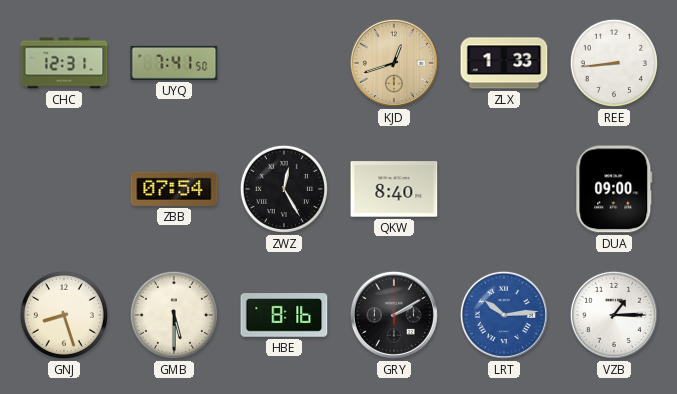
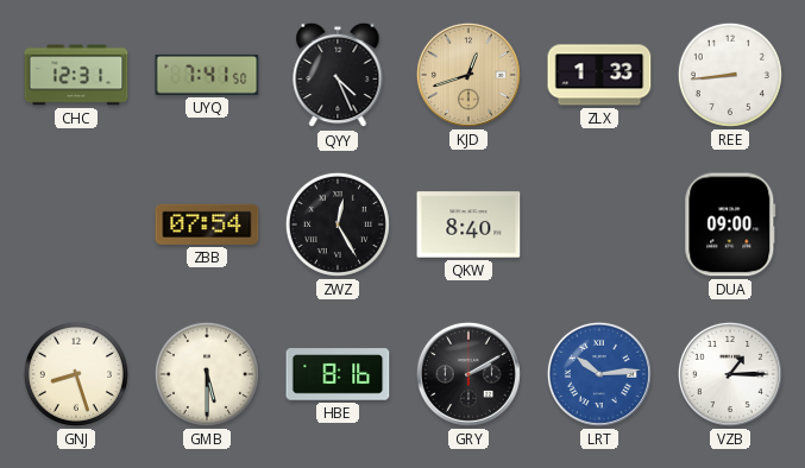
QYY: none -> 4:26 (338, 75)
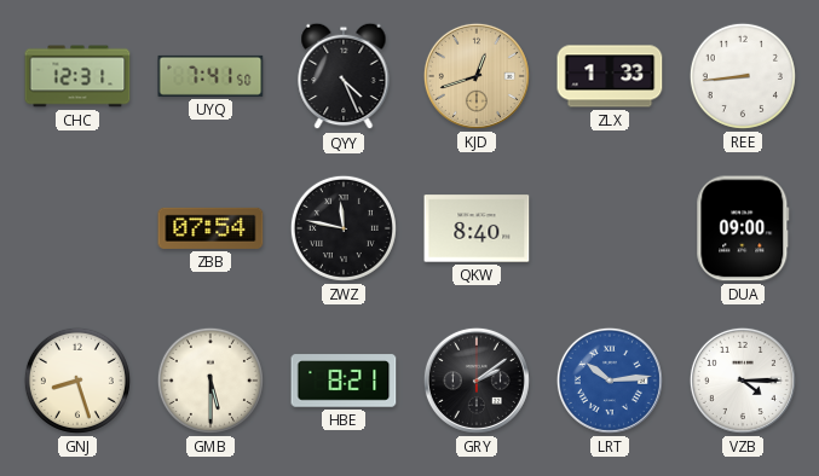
ZWZ: 12:25 -> 11:47 (344, 228)
HBE: 8:16 -> 8:21 (344, 381)
GRY: 2:10 -> 2:09 (477, 381)
VZB: 1:15 -> 4:15 (743, 381)
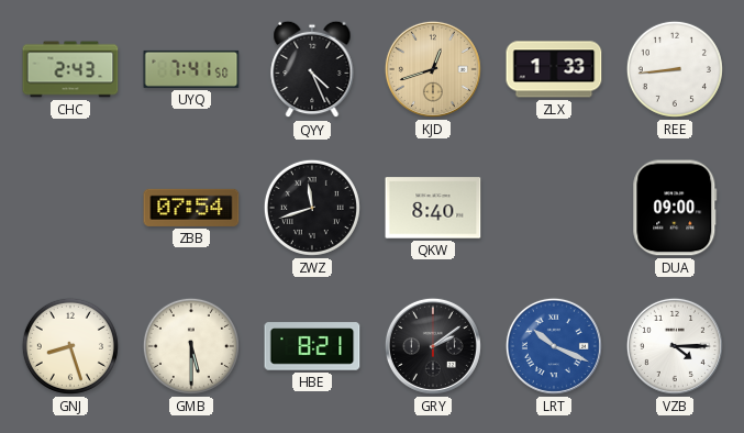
CHC: 12:31 -> 2:43 (70, 69)
ZWZ: 11:47 -> 11:42 (312, 208)
LRT: 10:14 -> 10:19 (554, 346)
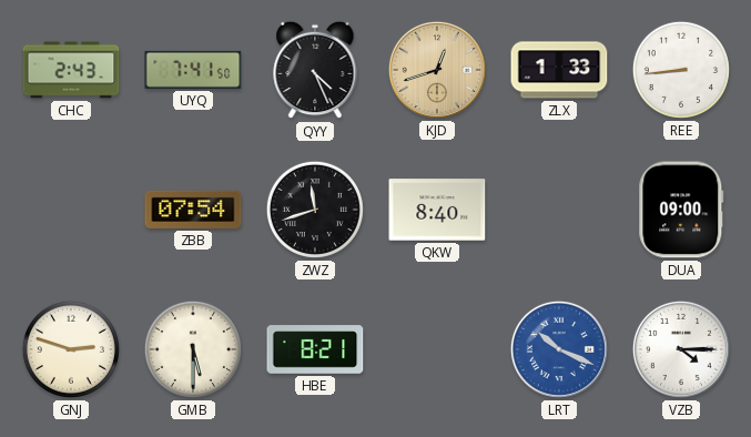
GNJ: 8:27 -> 2:48 (71, 349)
GRY: 2:09 -> none (433, 346)
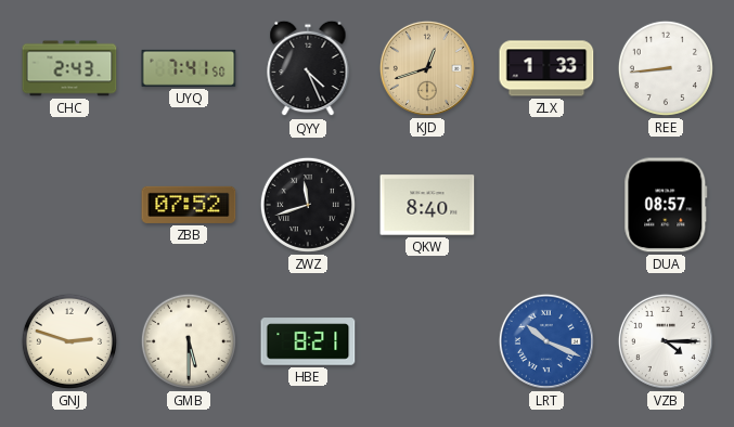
ZBB: 07:54 -> 07:52 (189, 205)
DUA: 09:00 -> 08:57 (666, 205)
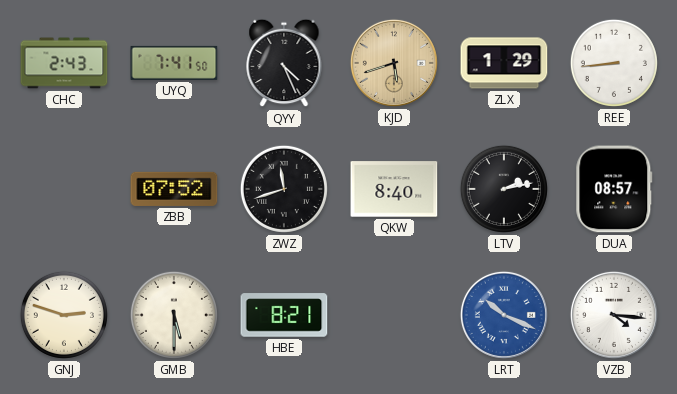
KJD: 12:42 -> 5:42 (394, 63)
ZLX: 1:33 -> 1:29 (504, 63)
LTV: none -> 2:13 (504, 189)
VZB: 4:15 -> 4:16 (614, 315)
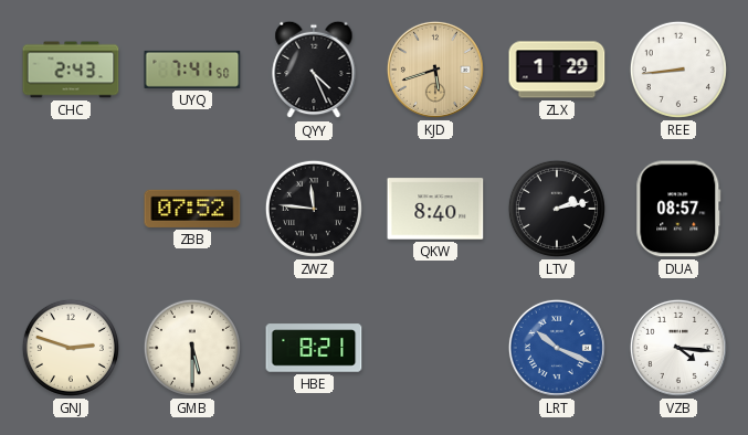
ZWZ: 11:42 -> 11:46 (314, 209)
